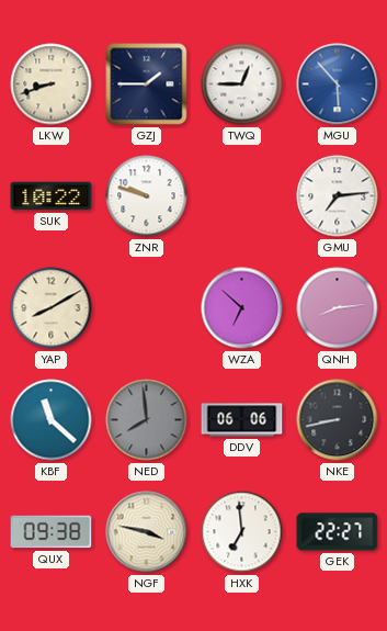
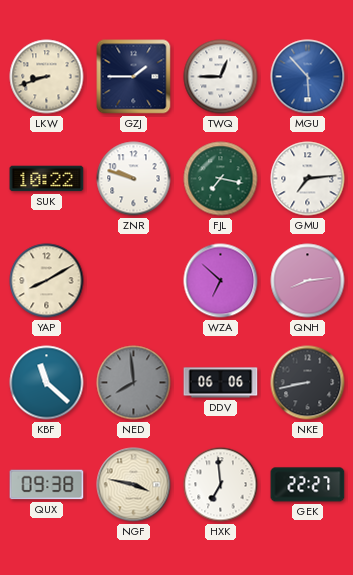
FJL: none -> 7:17 (221, 179)
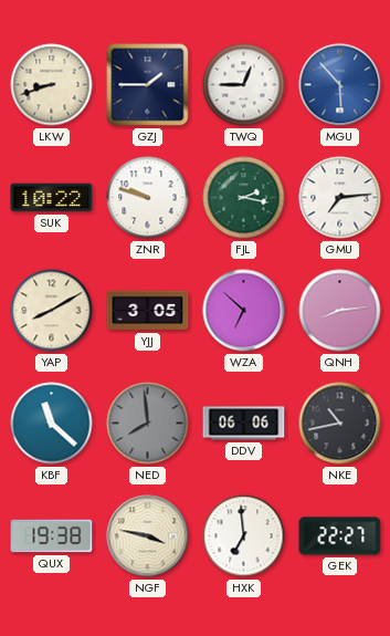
FJL: 7:17 -> 2:17 (244, 198)
YJJ: none -> 3:05 (148, 311)
NKE: 8:43 -> 10:43 (340, 424)
QUX: 09:38 -> 19:38 (52, 536)
